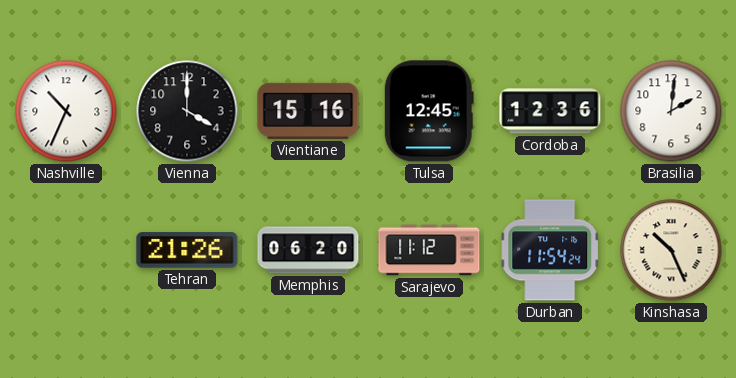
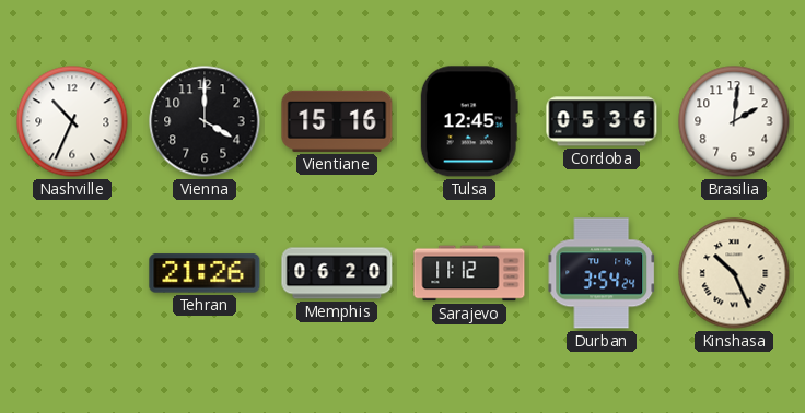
Cordoba: 12:36 -> 05:36 (602, 121)
Durban: 11:54 -> 3:54 (602, 273)
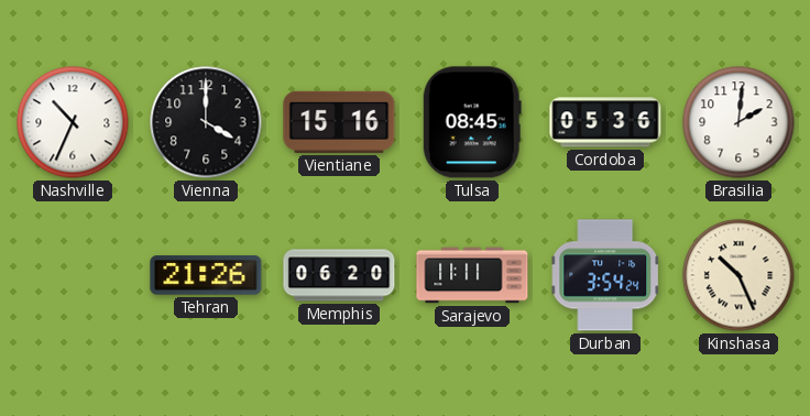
Tulsa: 12:45 -> 08:45 (472, 122)
Sarajevo: 11:12 -> 11:11 (472, 275)
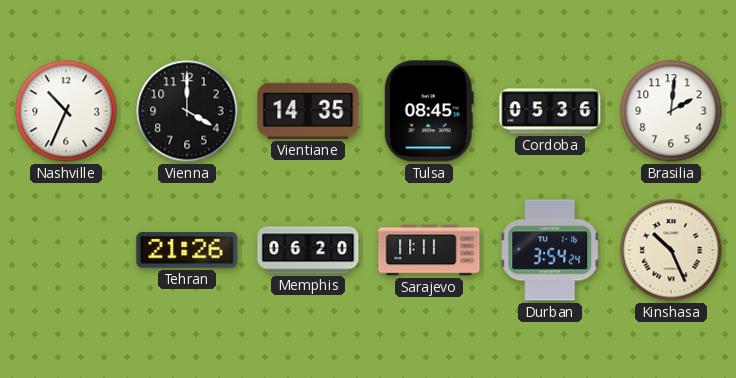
Vientiane: 15:16 -> 14:35 (308, 111)
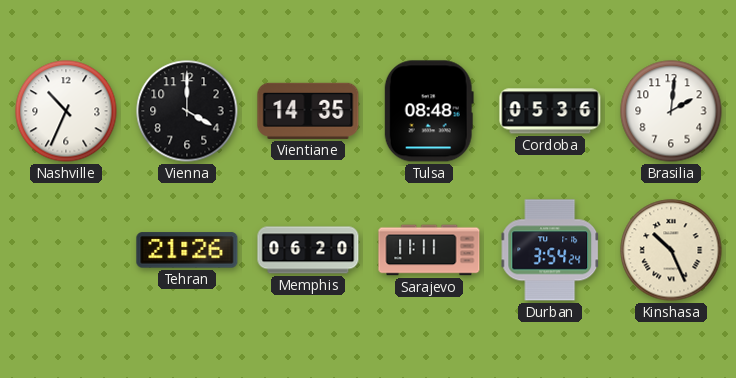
Tulsa: 08:45 -> 08:48 (429, 111)
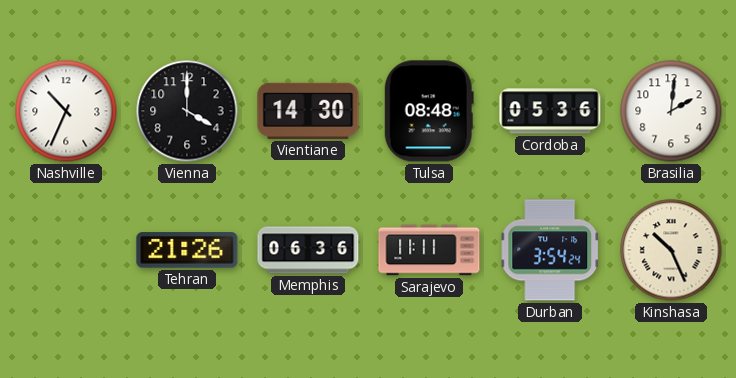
Vientiane: 14:35 -> 14:30 (308, 111)
Memphis: 06:20 -> 06:36 (308, 250)
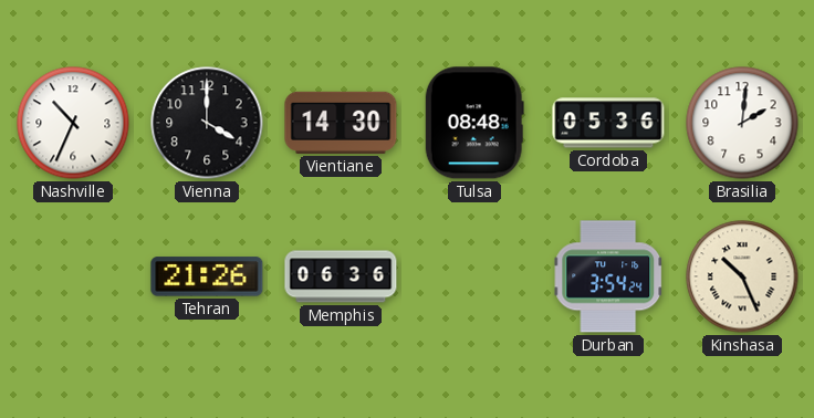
Sarajevo: 11:11 -> none (429, 250)
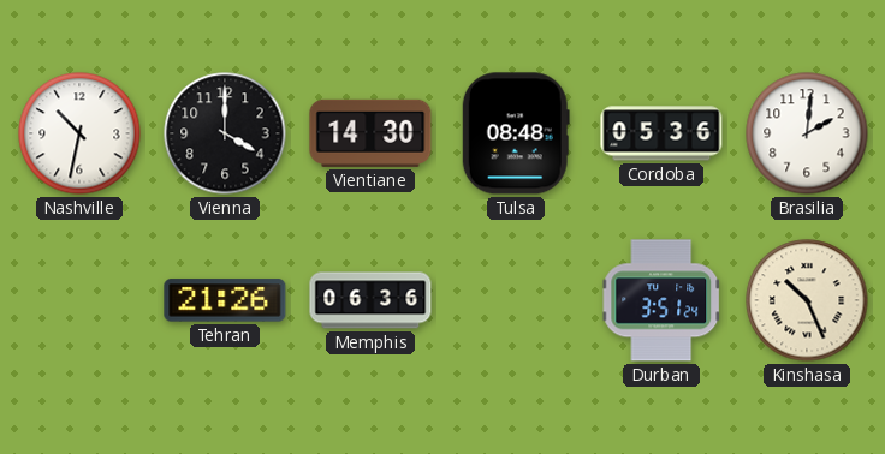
Nashville: 10:34 -> 10:32 (79, 133)
Durban: 3:54 -> 3:51 (661, 300)
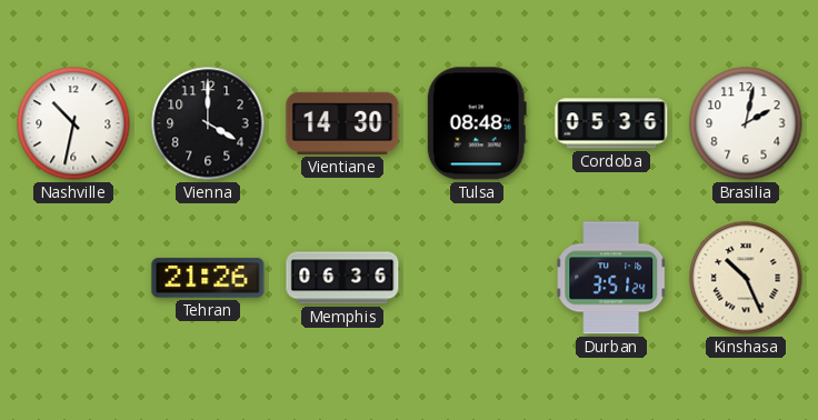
Brasilia: 2:01 -> 2:02 (746, 123)
